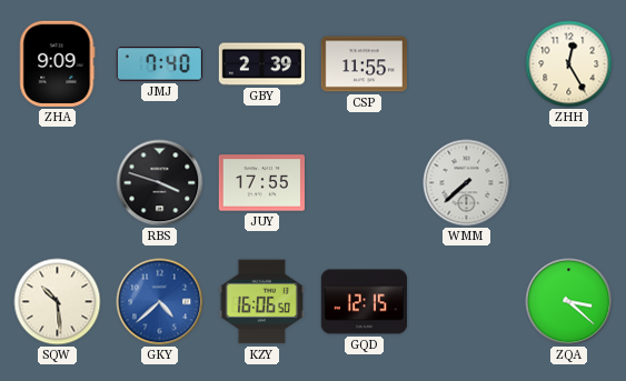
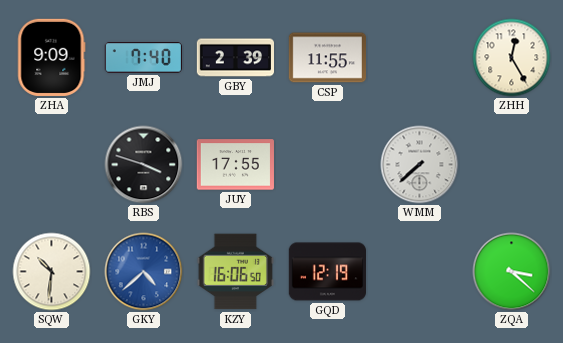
SQW: 10:29 -> 10:31 (52, 272)
GQD: 12:15 -> 12:19 (327, 272)
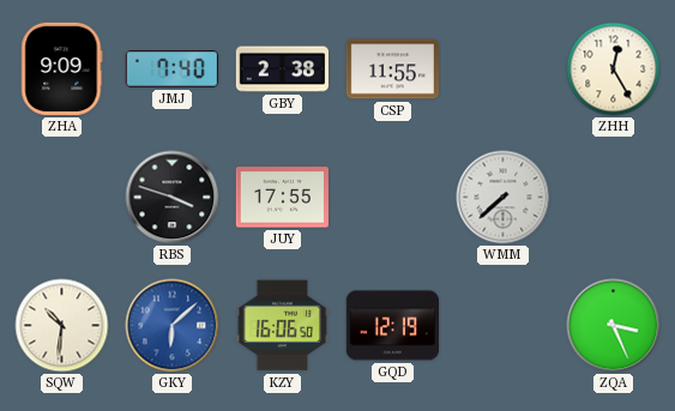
GBY: 2:39 -> 2:38 (283, 69)
GKY: 4:38 -> 6:08 (173, 326)
ZQA: 3:22 -> 3:26 (614, 326)
